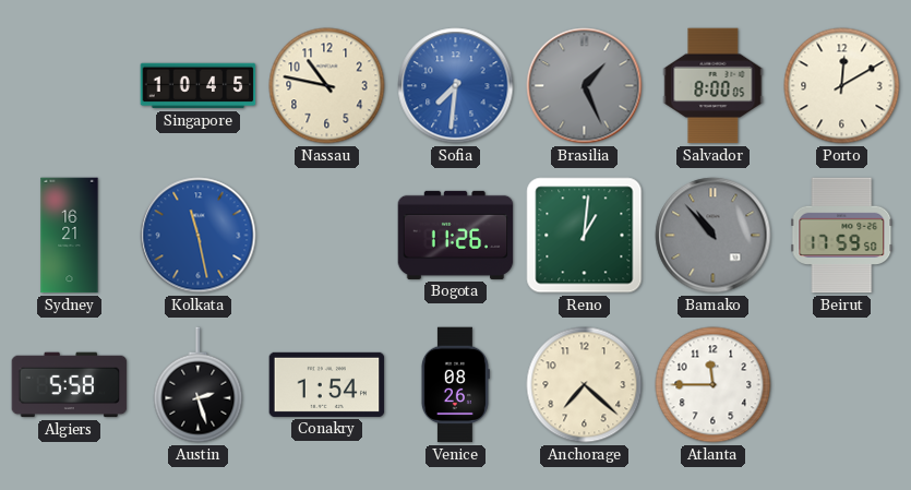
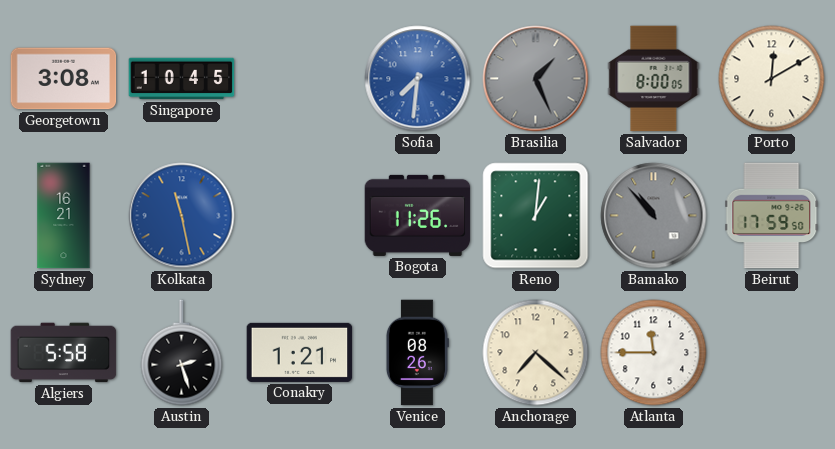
Georgetown: none -> 3:08 (64, 79)
Nassau: 10:47 -> none (327, 86)
Conakry: 1:54 -> 1:21 (300, 352)
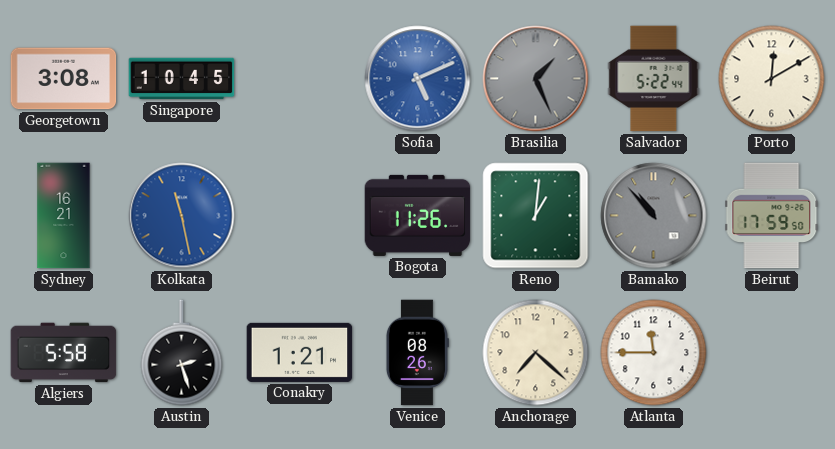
Sofia: 7:31 -> 5:11 (418, 79)
Salvador: 8:00 -> 5:22 (654, 79)
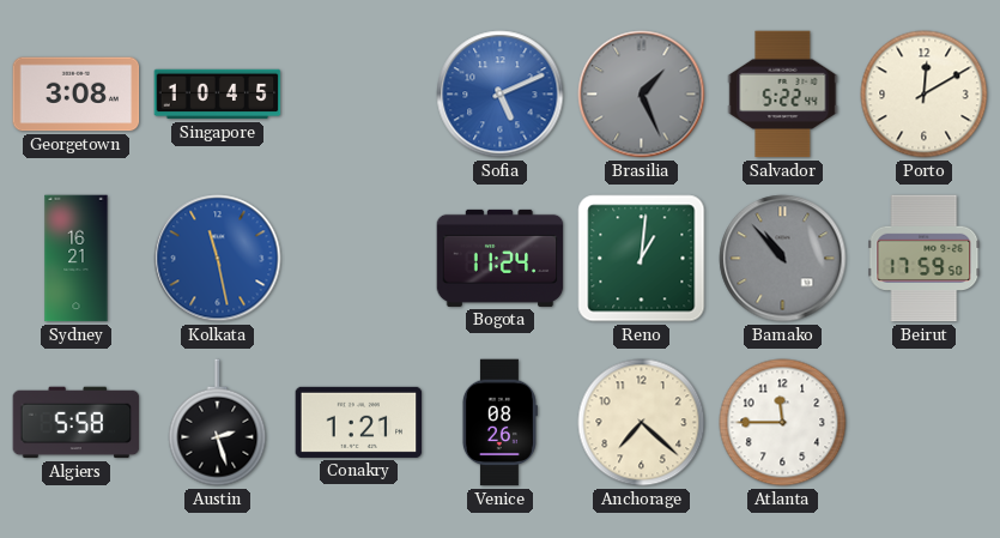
Bogota: 11:26 -> 11:24 (501, 258)
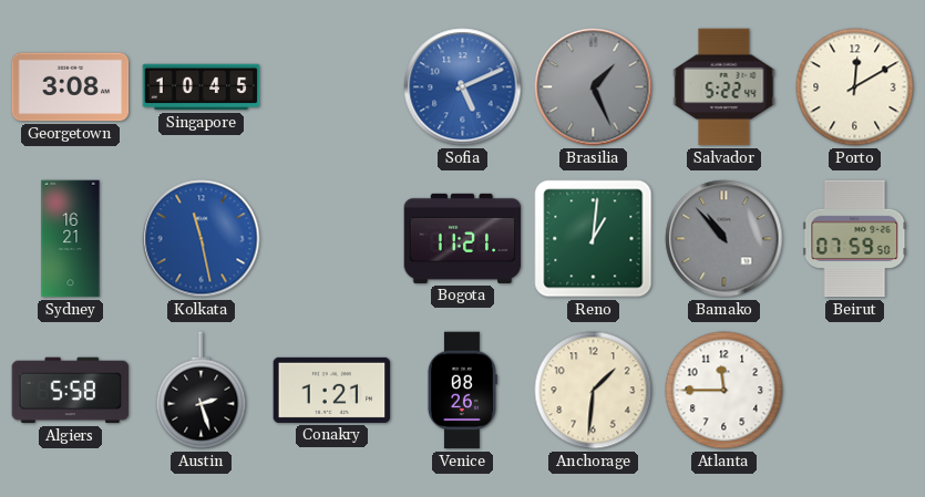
Bogota: 11:24 -> 11:21 (463, 238)
Beirut: 17:59 -> 07:59 (855, 239)
Anchorage: 7:22 -> 1:31 (594, 391)
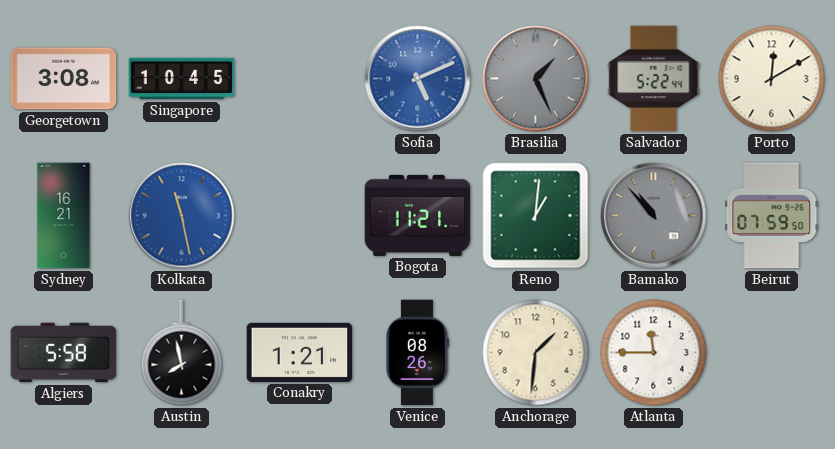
Austin: 2:27 -> 7:58 (182, 353)
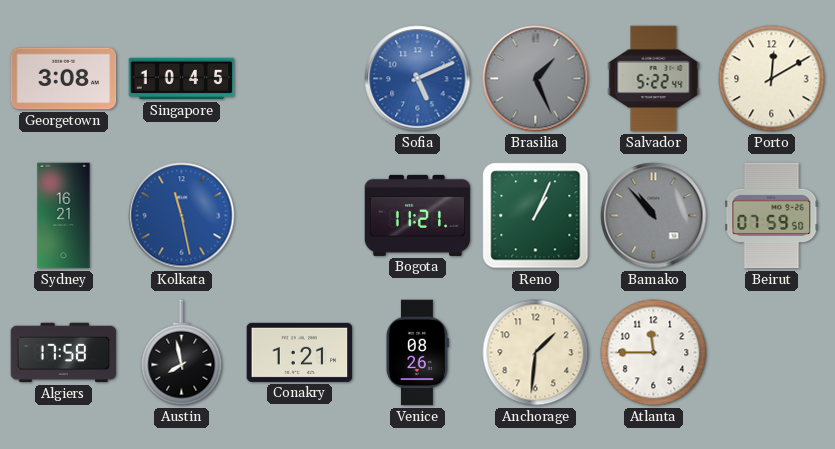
Reno: 1:01 -> 1:04 (536, 216)
Algiers: 5:58 -> 17:58 (64, 353)
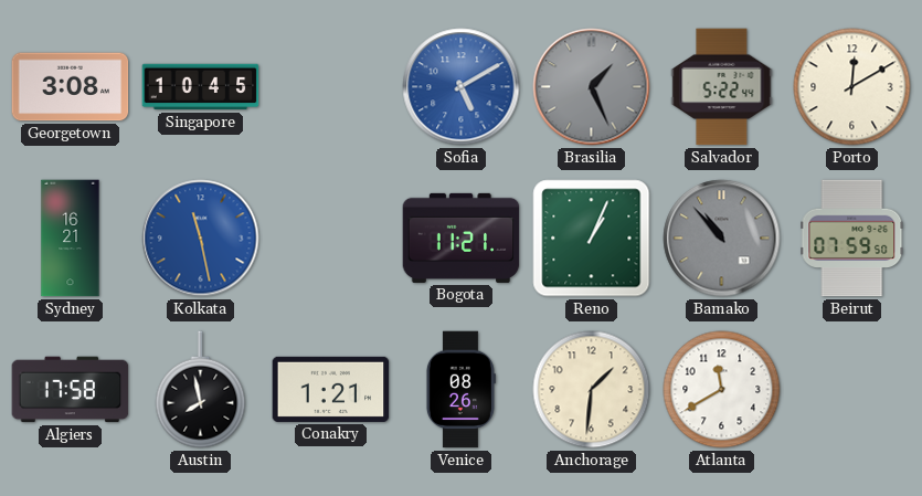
Sofia: 5:11 -> 5:10 (462, 87)
Atlanta: 11:45 -> 11:40 (722, 390)
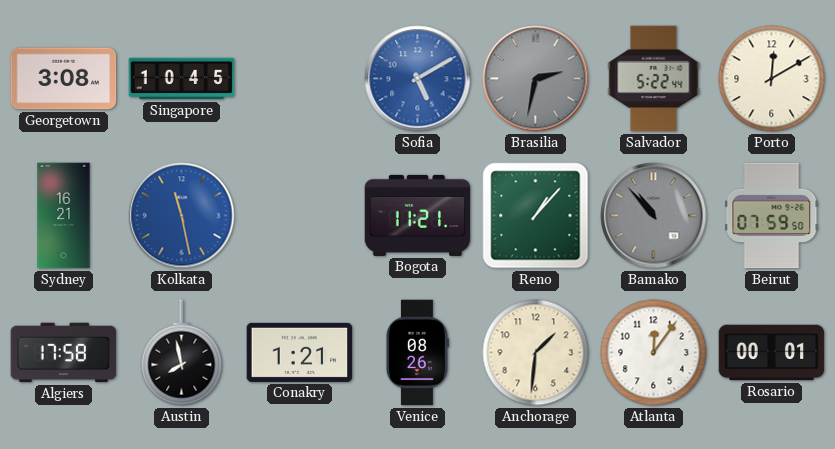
Brasilia: 1:26 -> 2:32 (536, 79)
Reno: 1:04 -> 1:07 (536, 216)
Atlanta: 11:40 -> 12:06 (654, 353)
Rosario: none -> 00:01 (772, 353)
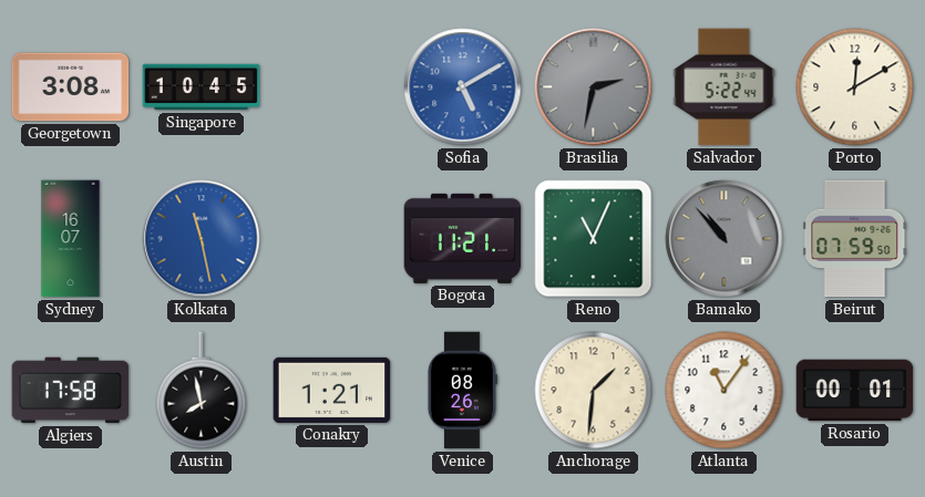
Sydney: 16:21 -> 16:07 (71, 239)
Reno: 1:07 -> 11:04 (594, 239)
Atlanta: 12:06 -> 11:06 (724, 391)
